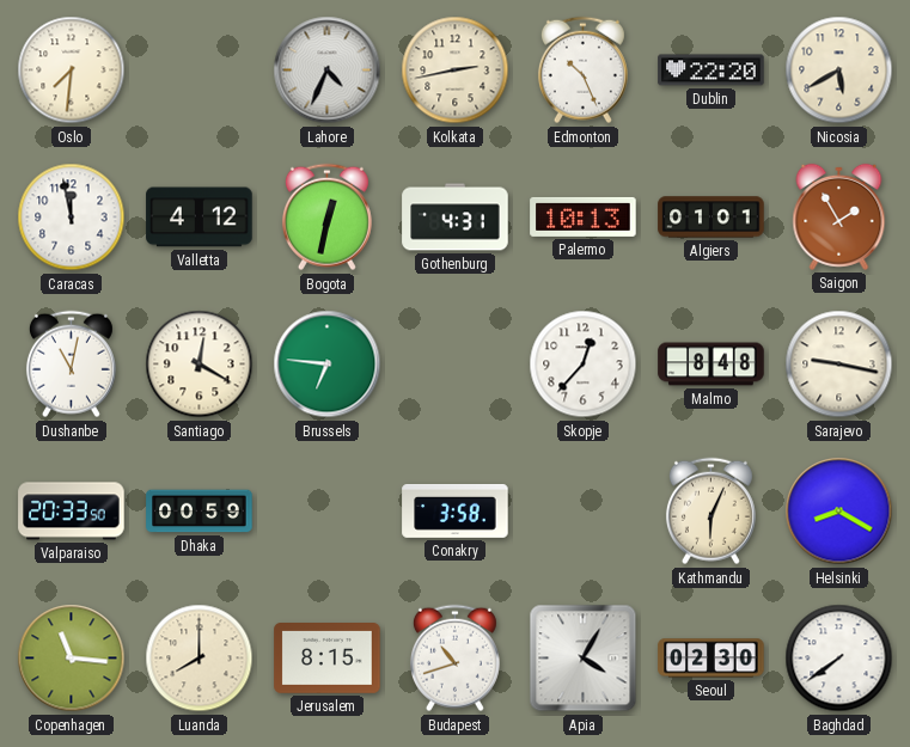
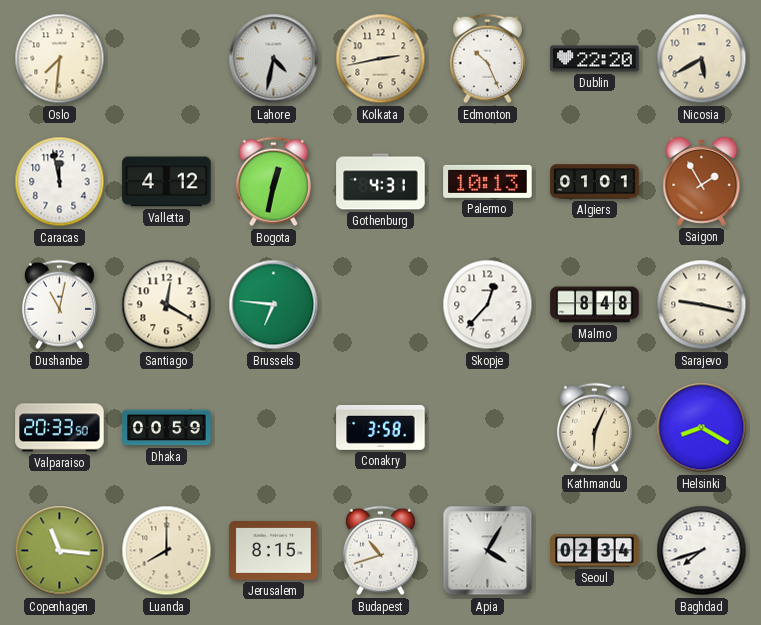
Lahore: 4:34 -> 4:32 (274, 59)
Seoul: 02:30 -> 02:34 (595, 551)
Baghdad: 7:39 -> 7:42 (702, 551)
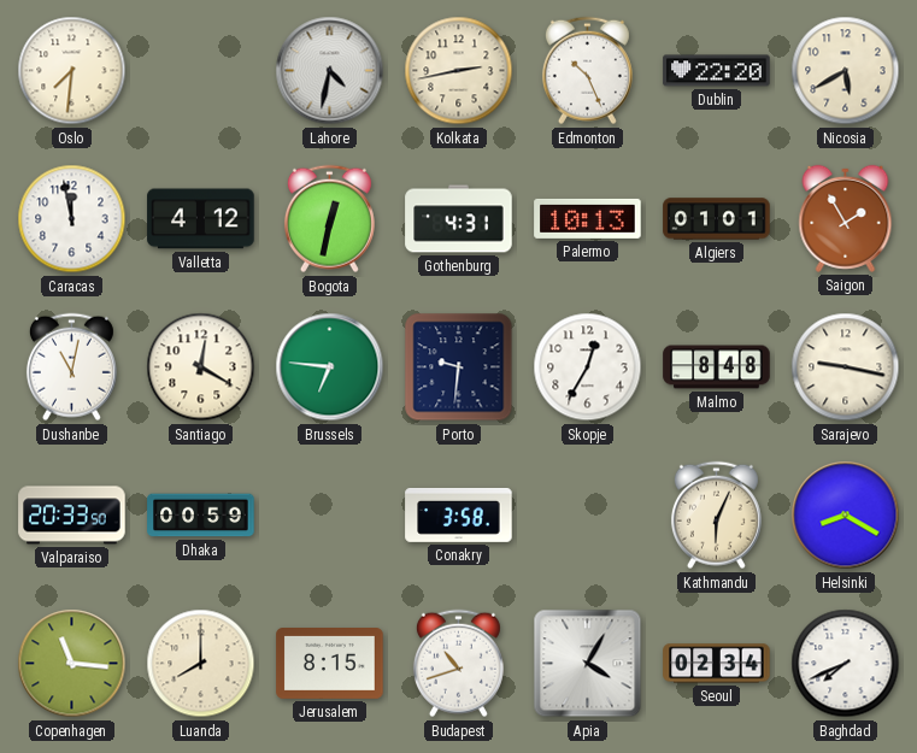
Porto: none -> 9:31 (459, 367)
Skopje: 12:37 -> 12:35 (588, 367)
Baghdad: 7:42 -> 7:41 (846, 664)
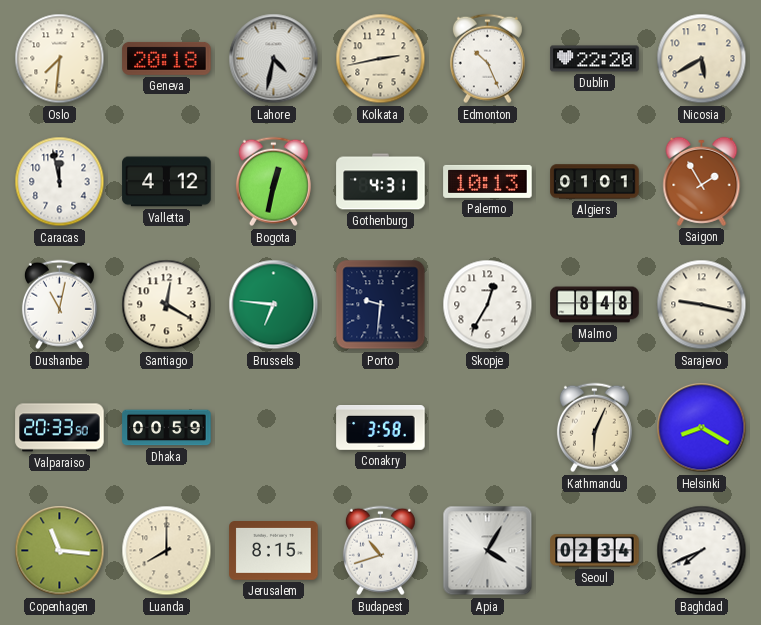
Geneva: none -> 20:18 (167, 58)
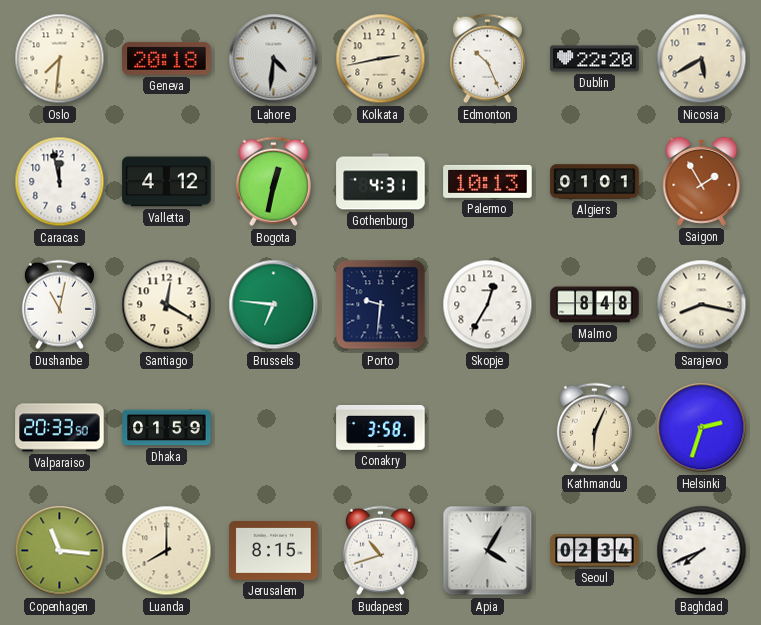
Lahore: 4:32 -> 4:31 (274, 59)
Sarajevo: 9:17 -> 8:17 (702, 305)
Dhaka: 00:59 -> 01:59 (167, 428)
Helsinki: 8:20 -> 2:33 (702, 428)
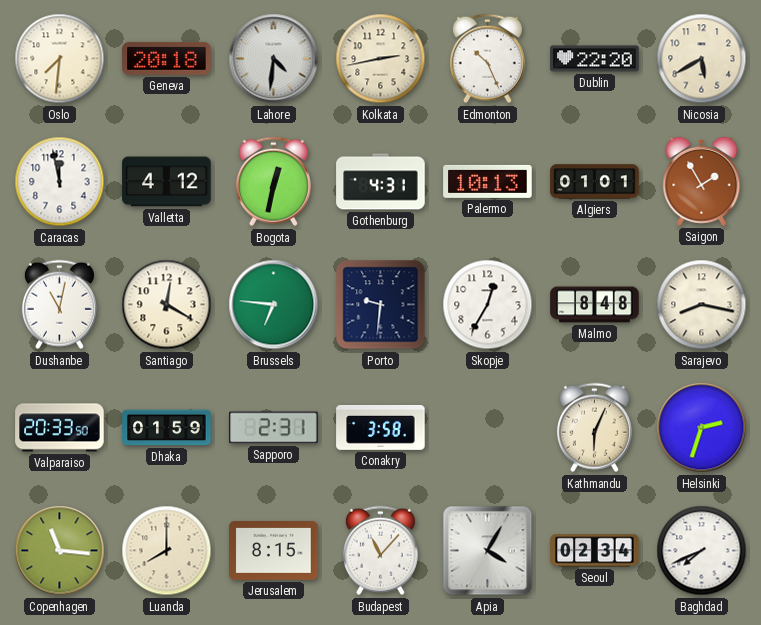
Sapporo: none -> 2:31 (274, 428)
Budapest: 10:42 -> 11:07 (380, 551)
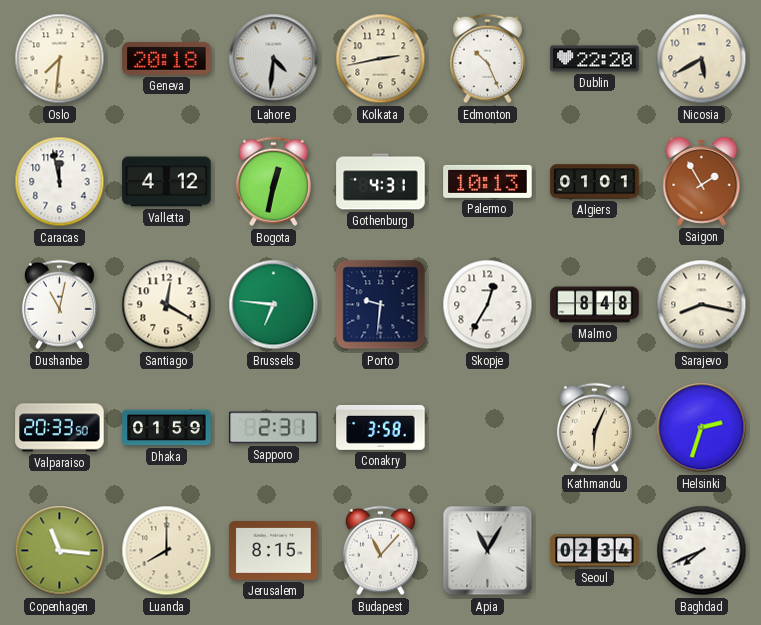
Apia: 4:05 -> 11:05 (488, 551)
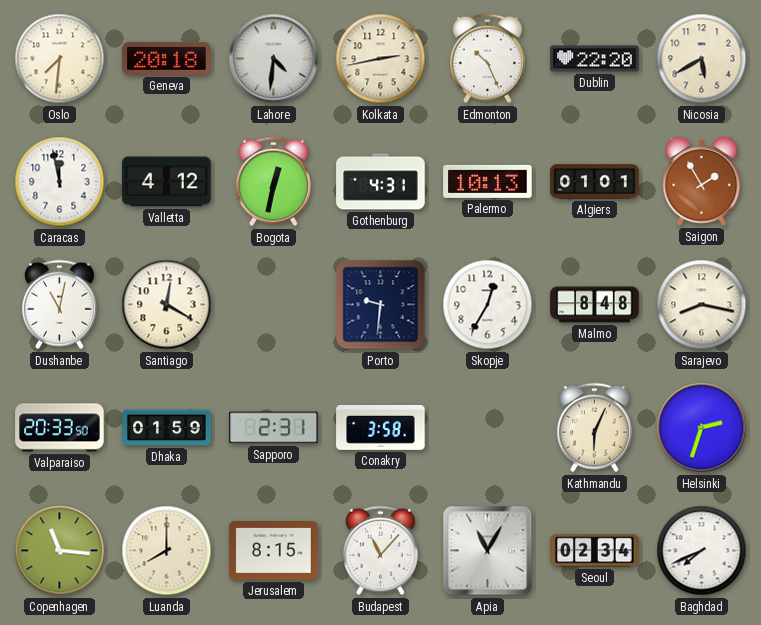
Brussels: 6:46 -> none (274, 305)
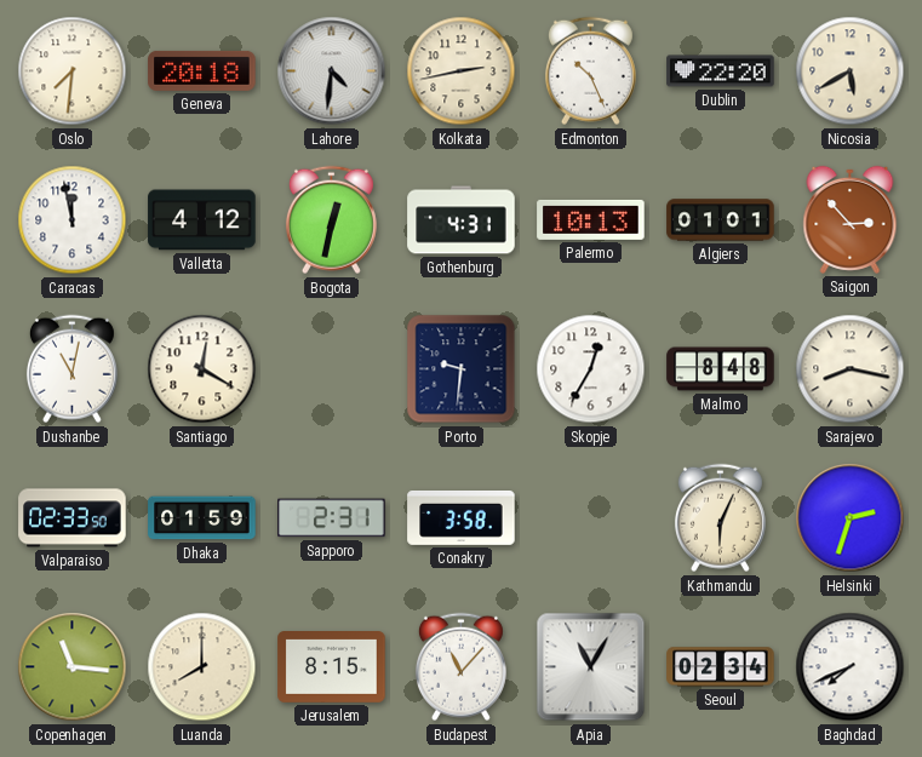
Saigon: 1:55 -> 2:53 (851, 219)
Valparaiso: 20:33 -> 02:33 (73, 518)
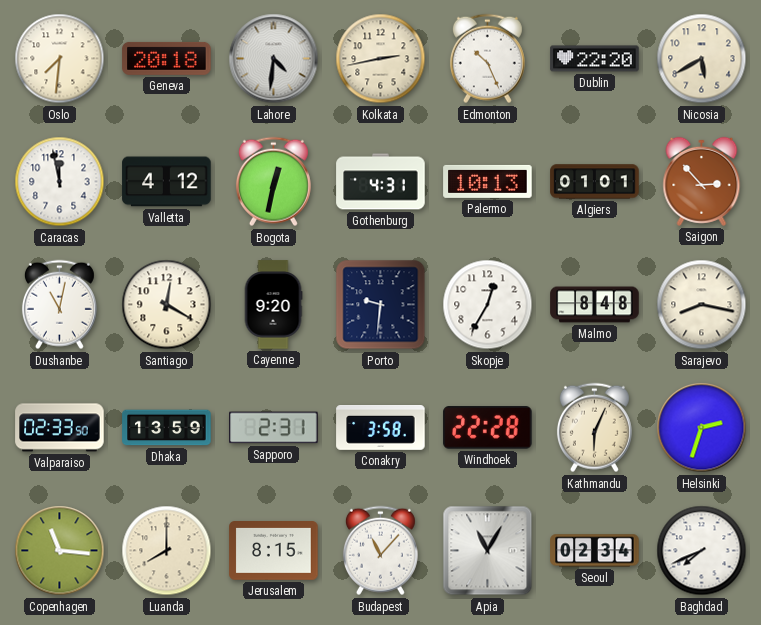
Cayenne: none -> 9:20 (273, 305)
Dhaka: 01:59 -> 13:59 (167, 428)
Windhoek: none -> 22:28 (488, 428)
